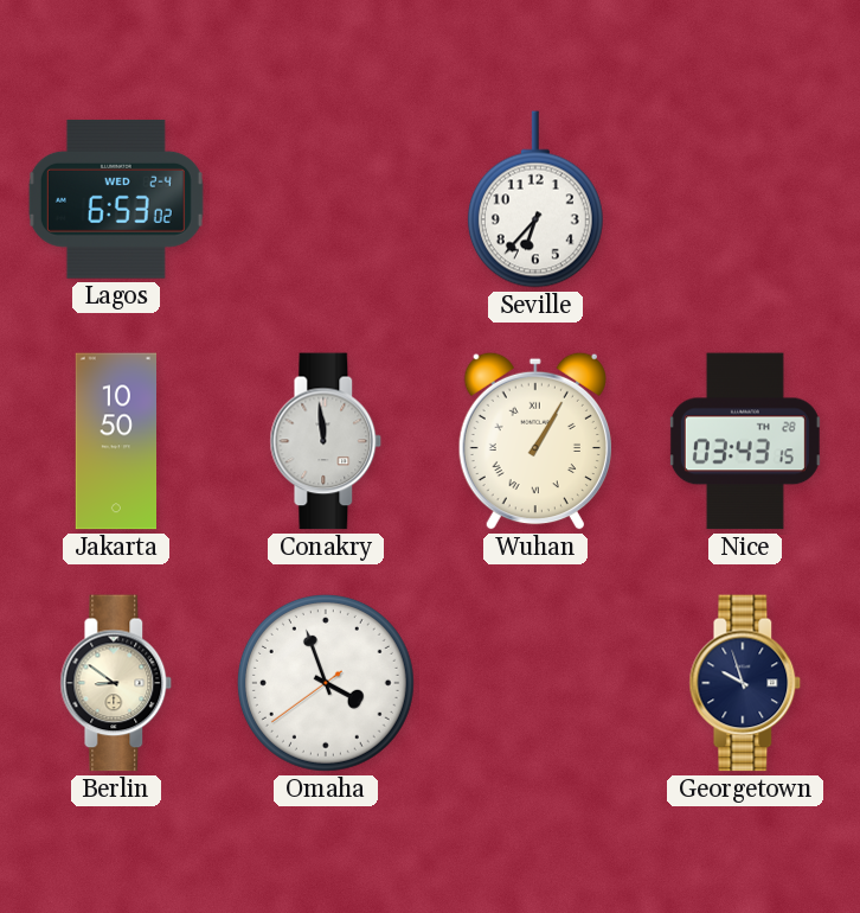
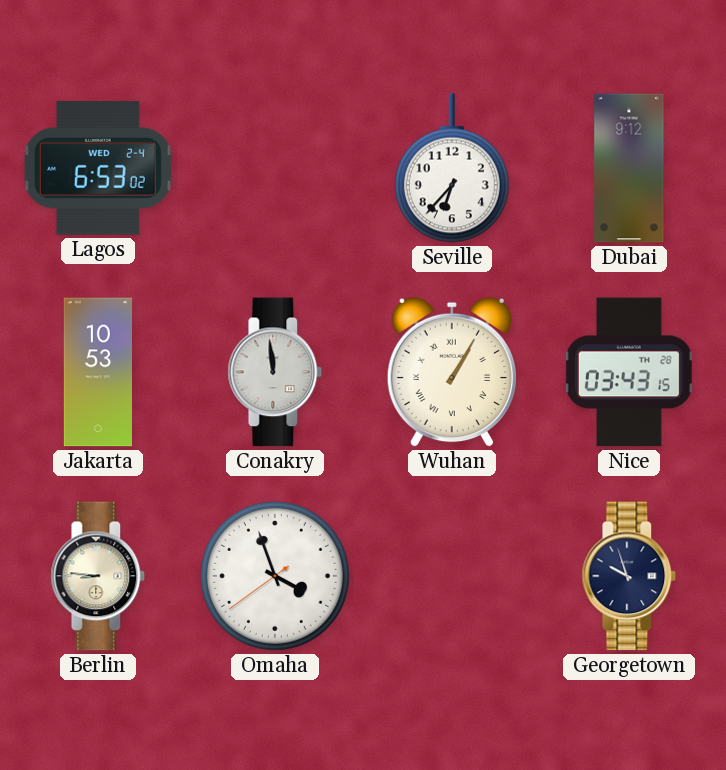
Dubai: none -> 9:12 (629, 168)
Jakarta: 10:50 -> 10:53 (97, 372)
Berlin: 8:51 -> 8:46 (98, 576)
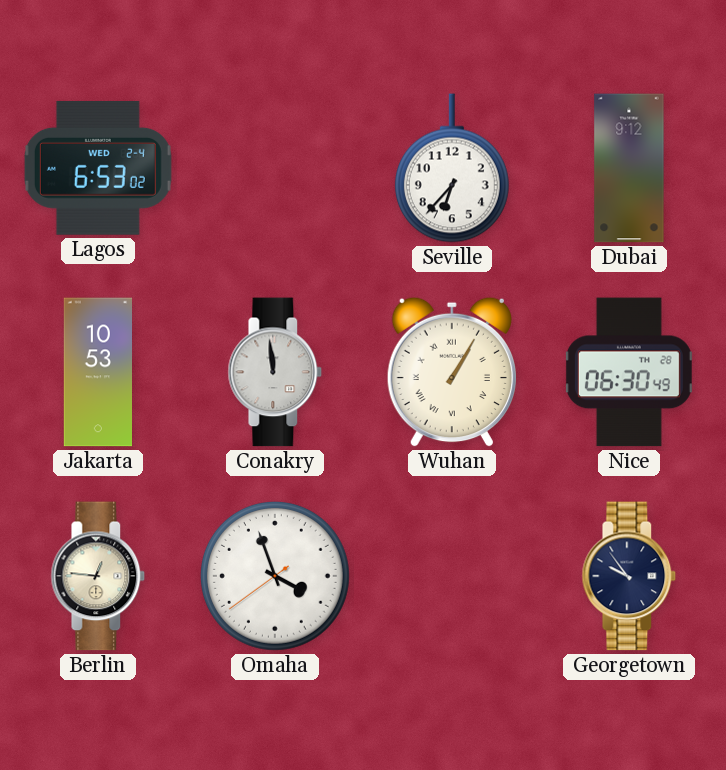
Nice: 03:43 -> 06:30 (629, 372)
Berlin: 8:46 -> 12:46 (98, 576)
Georgetown: 9:57 -> 9:54 (629, 576)
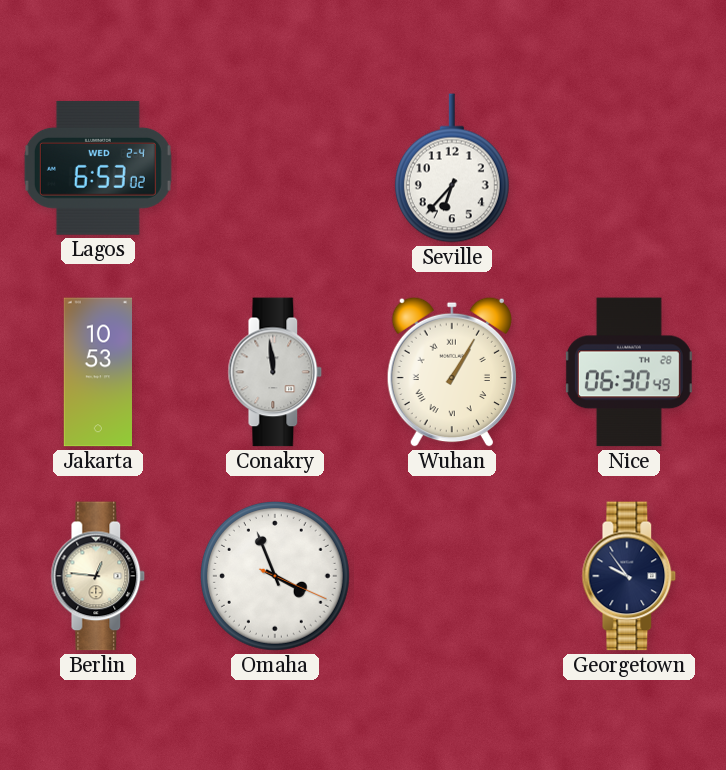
Dubai: 9:12 -> none (629, 168)
Omaha: 3:56:39 -> 3:56:19 (275, 576)
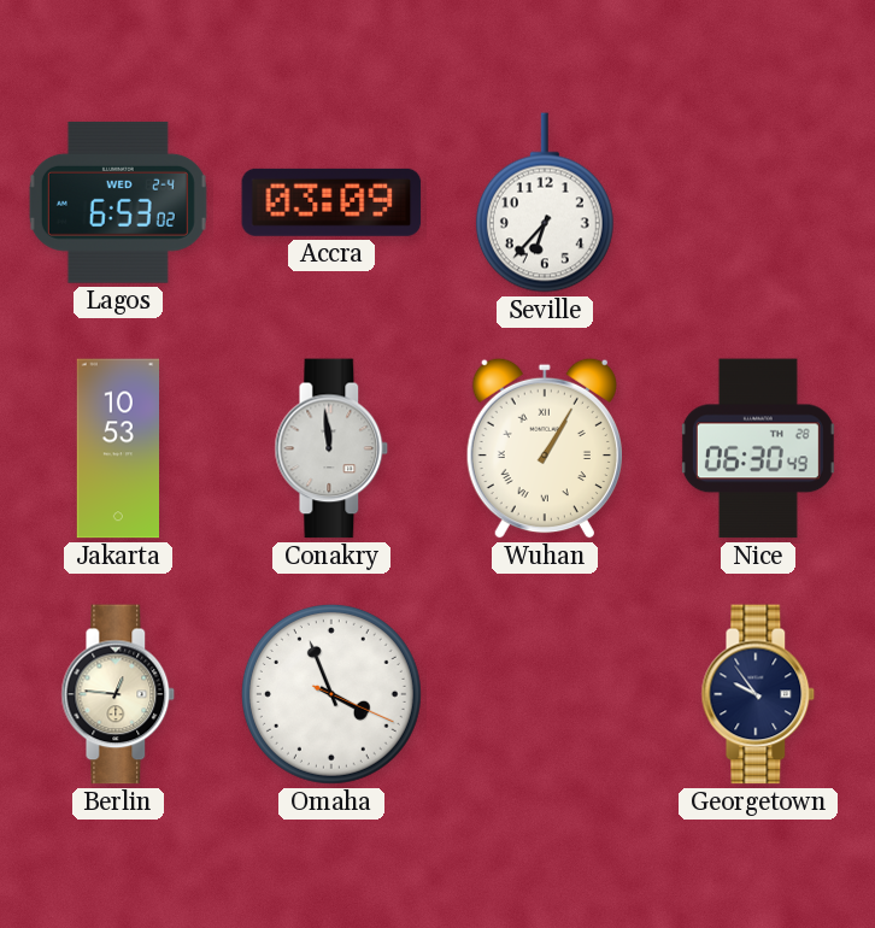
Accra: none -> 03:09 (331, 202)
